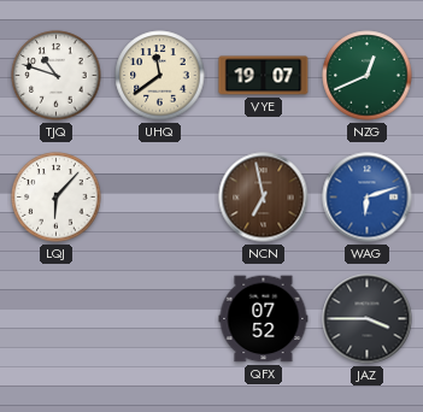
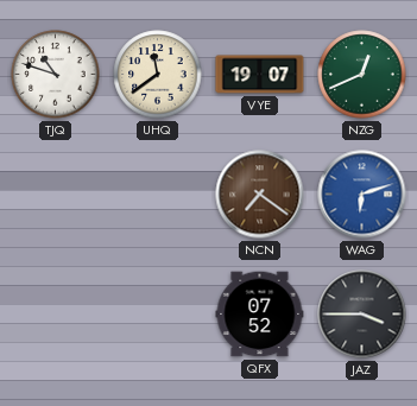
LQJ: 6:07 -> none (57, 198)
NCN: 6:58 -> 7:21 (260, 195)
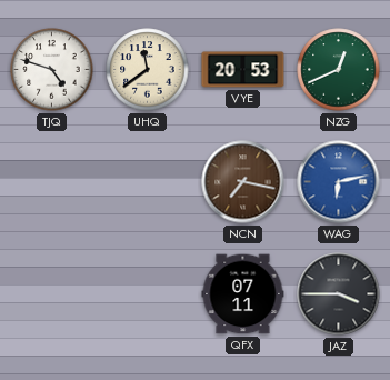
TJQ: 10:48 -> 4:48 (52, 70)
VYE: 19:07 -> 20:53 (243, 70)
NCN: 7:21 -> 7:17 (243, 182)
WAG: 6:12 -> 6:13 (339, 182)
QFX: 07:52 -> 07:11 (243, 294)
